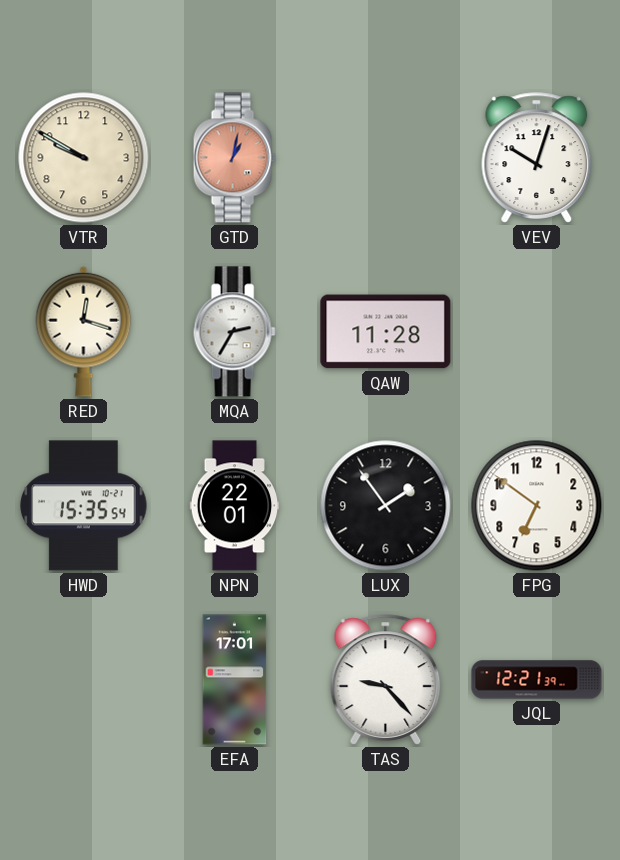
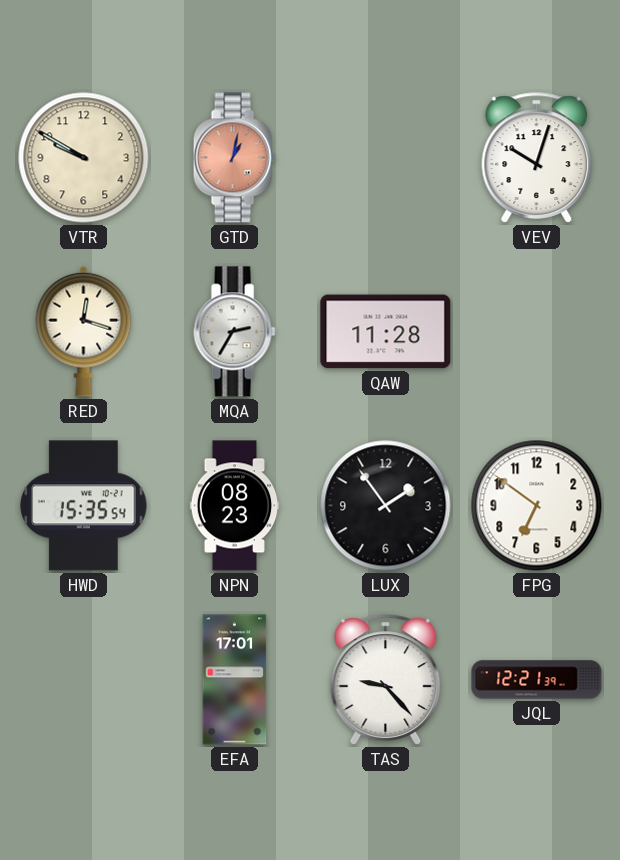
NPN: 22:01 -> 08:23 (235, 506)
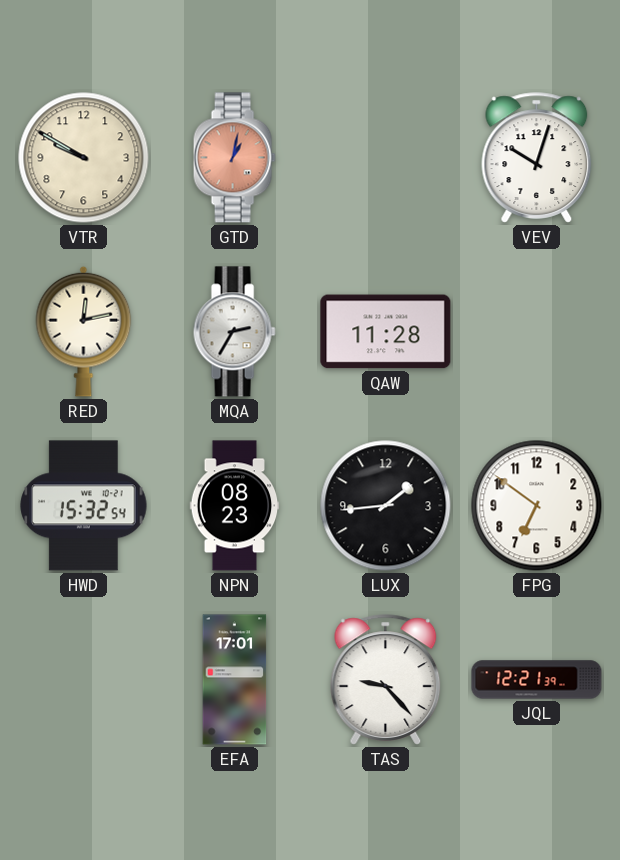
RED: 12:18 -> 12:13 (84, 331)
HWD: 15:35 -> 15:32 (84, 506)
LUX: 1:54 -> 1:44 (386, 506)
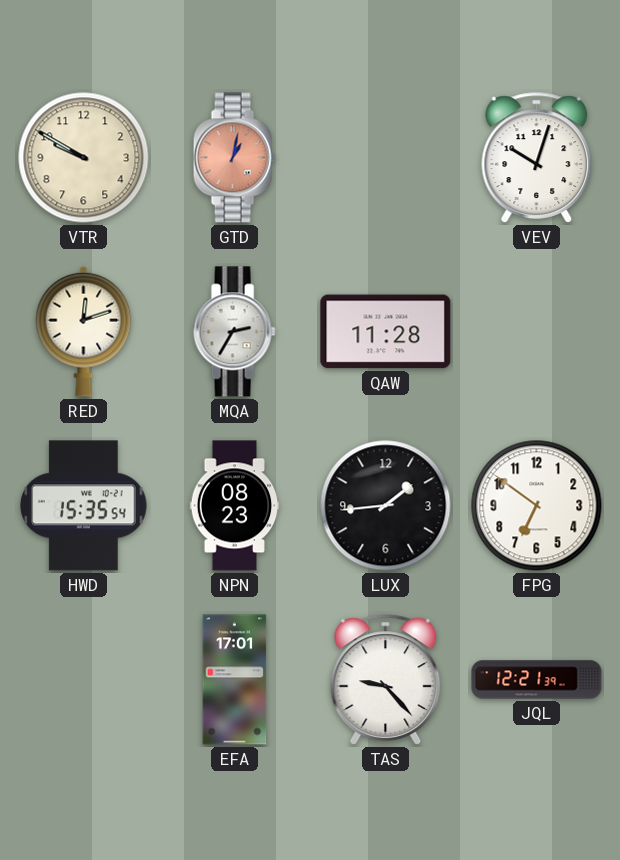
RED: 12:13 -> 12:12 (84, 331)
HWD: 15:32 -> 15:35 (84, 506)
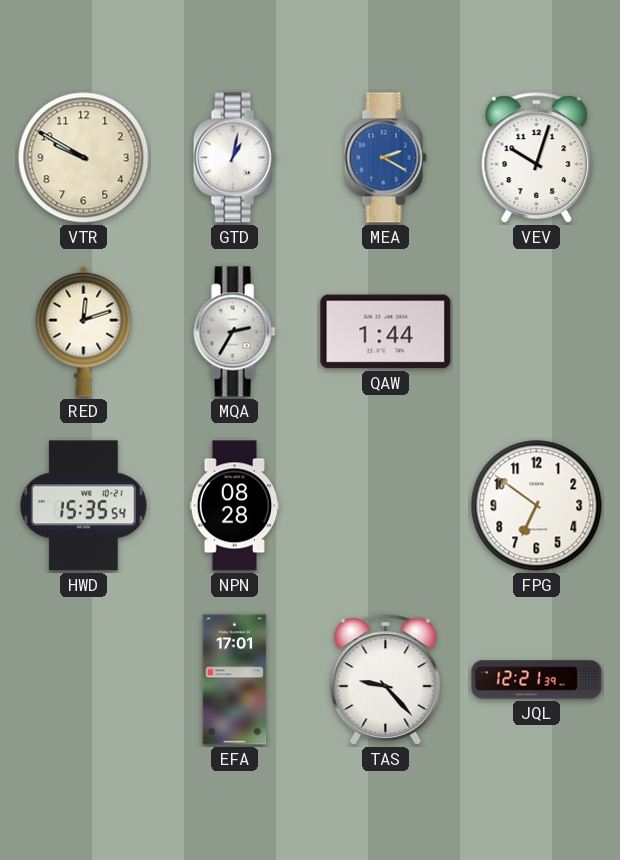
GTD dial: salmon -> white (234, 158)
MEA: none -> 2:20 (385, 158)
QAW: 11:28 -> 1:44 (386, 332)
NPN: 08:23 -> 08:28 (235, 506)
LUX: 1:44 -> none (386, 506)
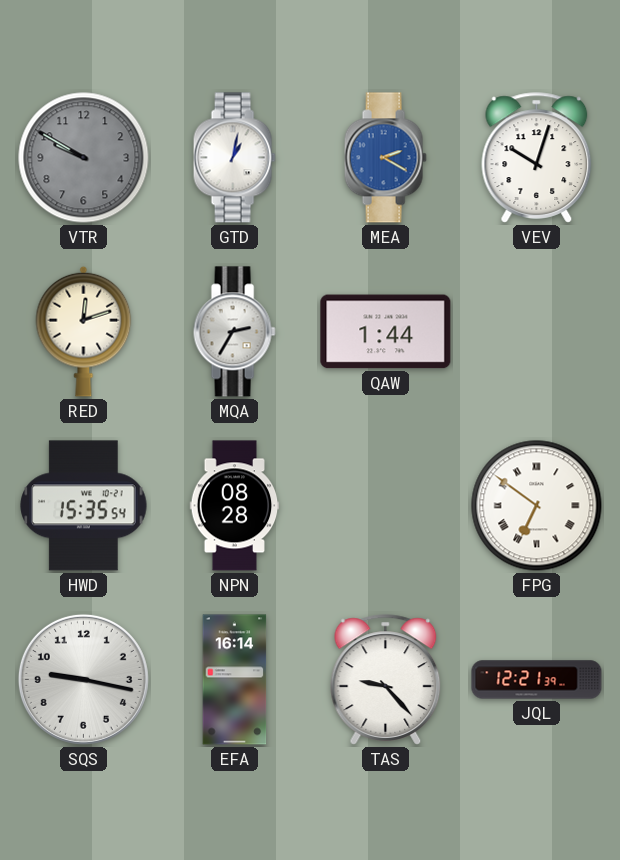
VTR dial: cream -> grey (84, 158)
FPG numerals: Arabic -> Roman (537, 506)
SQS: none -> 9:17 (83, 679)
EFA: 17:01 -> 16:14 (235, 680)
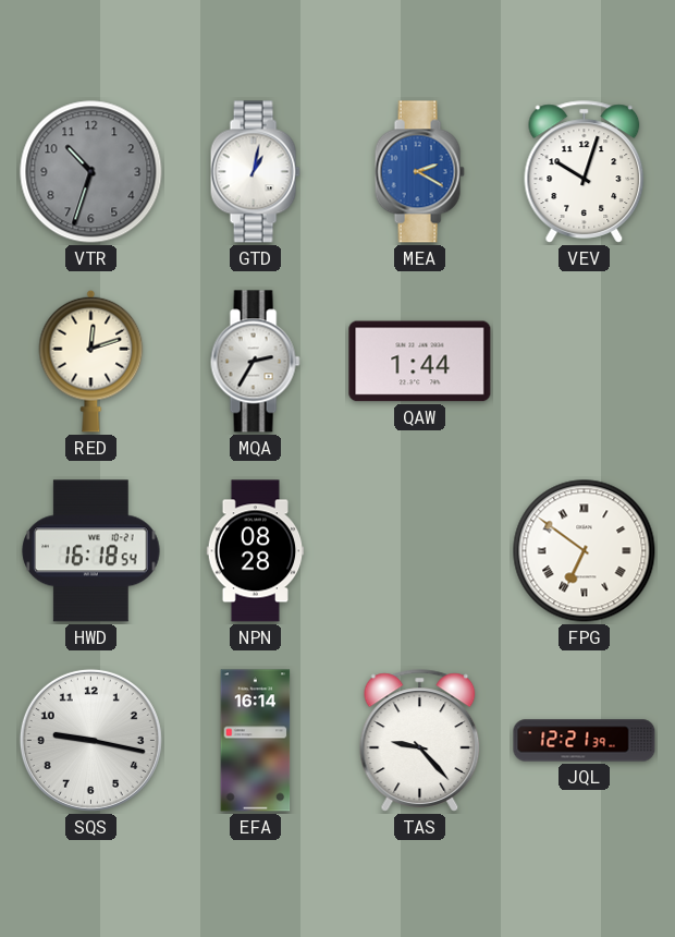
VTR: 9:50 -> 10:33 (91, 172)
HWD: 15:35 -> 16:18 (91, 551)
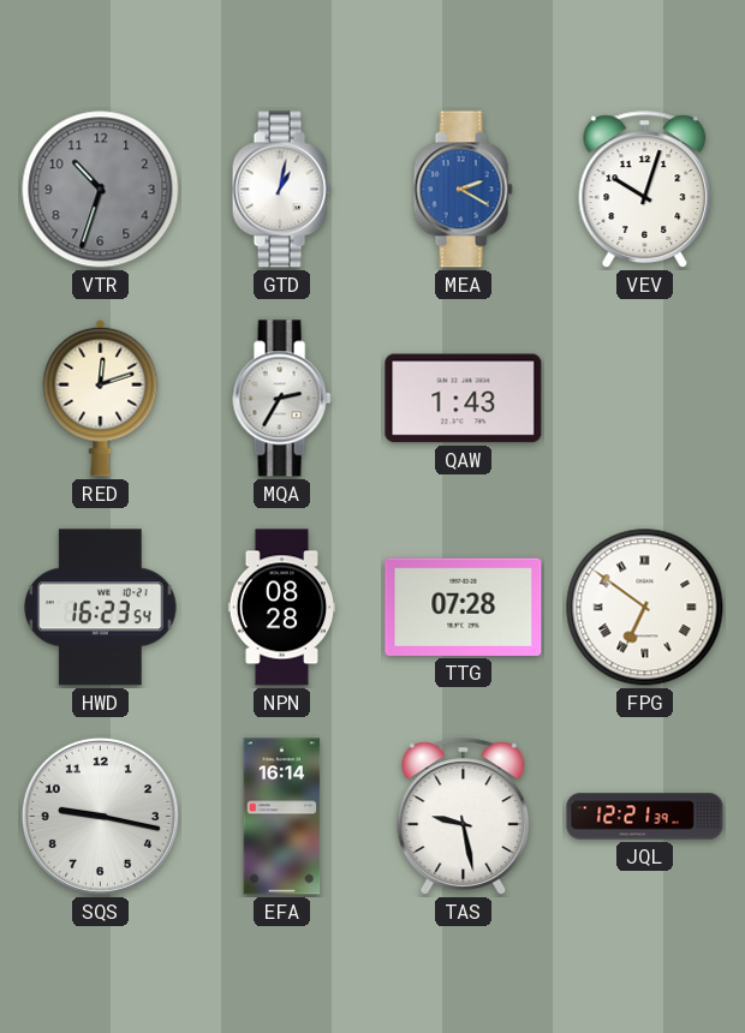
QAW: 1:44 -> 1:43 (464, 399)
HWD: 16:18 -> 16:23 (101, 608)
TTG: none -> 07:28 (464, 607)
TAS: 9:23 -> 9:28 (464, 817)
